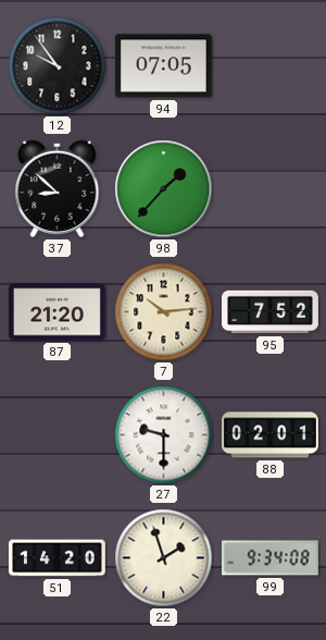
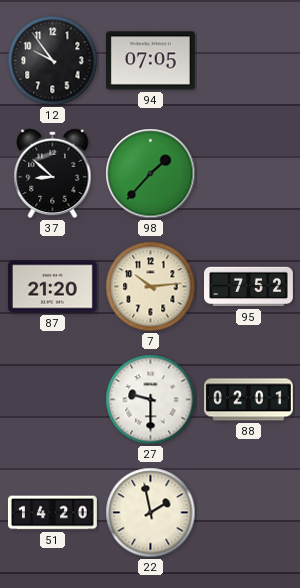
22: 1:57 -> 1:58 (151, 513)
99: 9:34 -> none (271, 558)
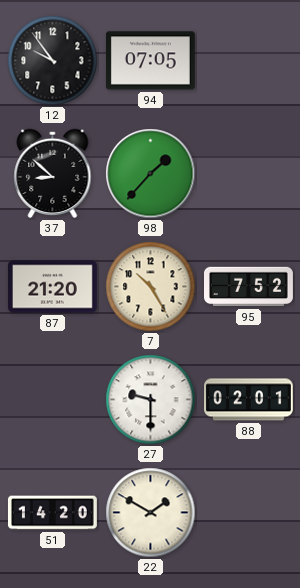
7: 10:14 -> 10:25 (151, 287)
22: 1:58 -> 1:50 (151, 513)
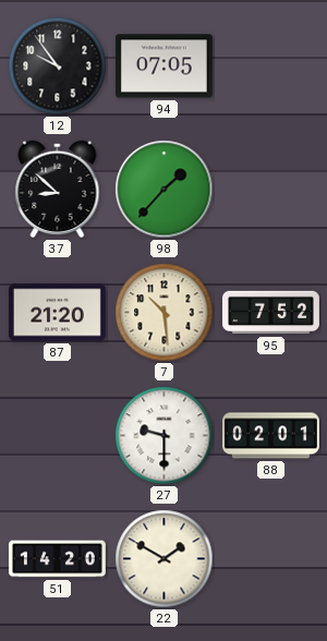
7: 10:25 -> 10:29 (165, 313)
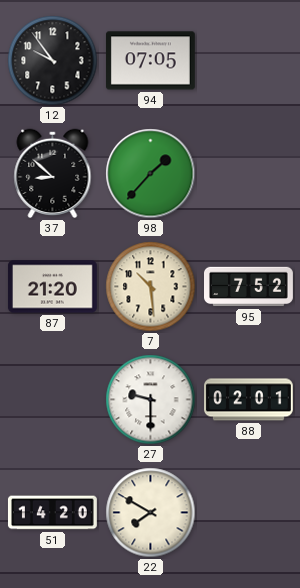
22: 1:50 -> 7:50 (151, 513)
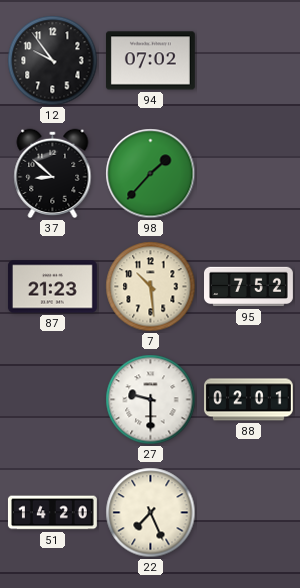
94: 07:05 -> 07:02 (150, 61)
87: 21:20 -> 21:23 (52, 287)
22: 7:50 -> 7:26 (151, 513)
